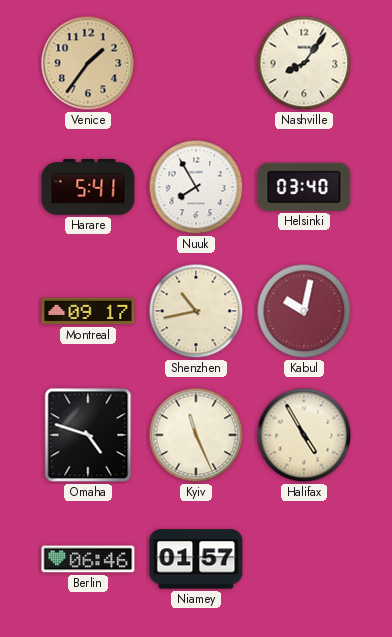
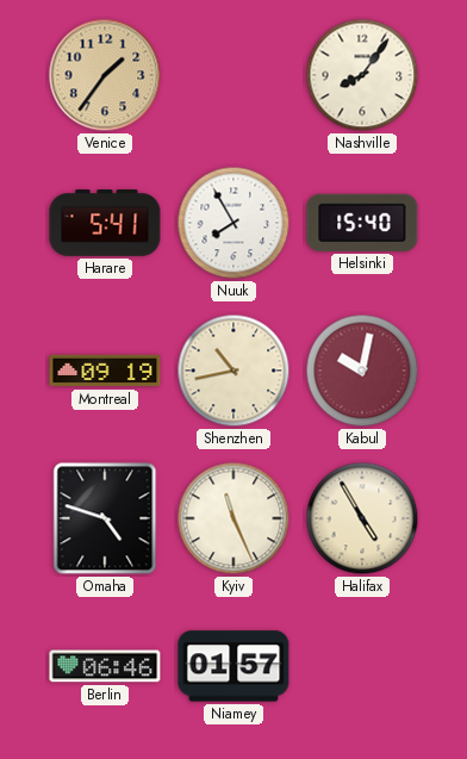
Helsinki: 03:40 -> 15:40 (362, 223)
Montreal: 09:17 -> 09:19 (105, 371)
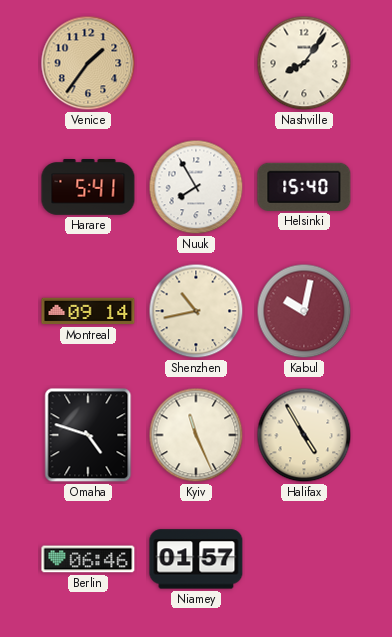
Montreal: 09:19 -> 09:14 (88, 311)
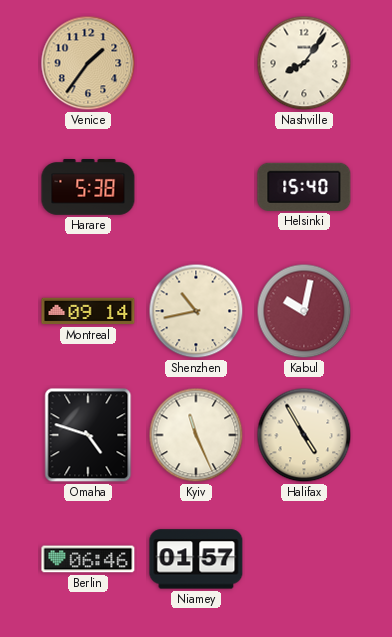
Harare: 5:41 -> 5:38 (88, 188)
Nuuk: 7:55 -> none (196, 187)
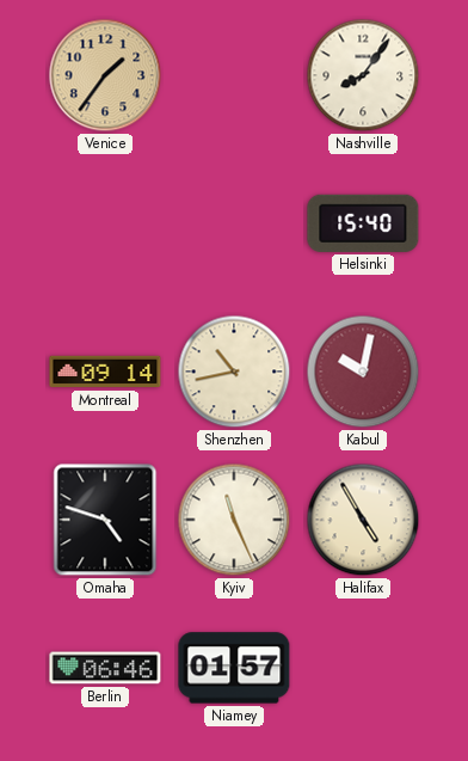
Harare: 5:38 -> none (88, 188)
